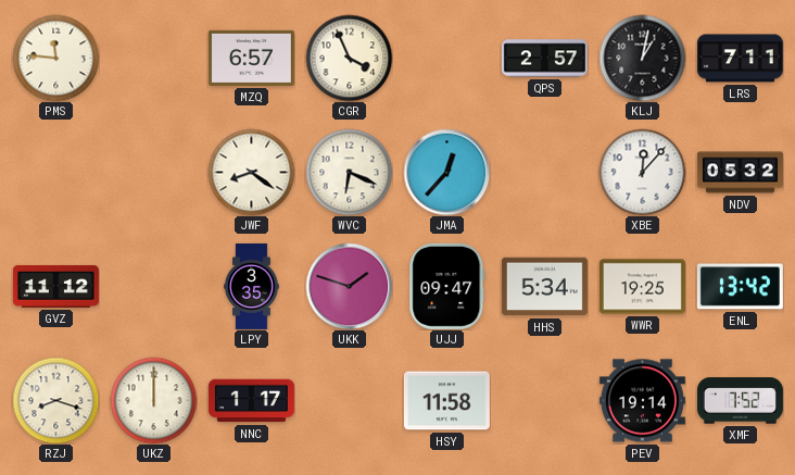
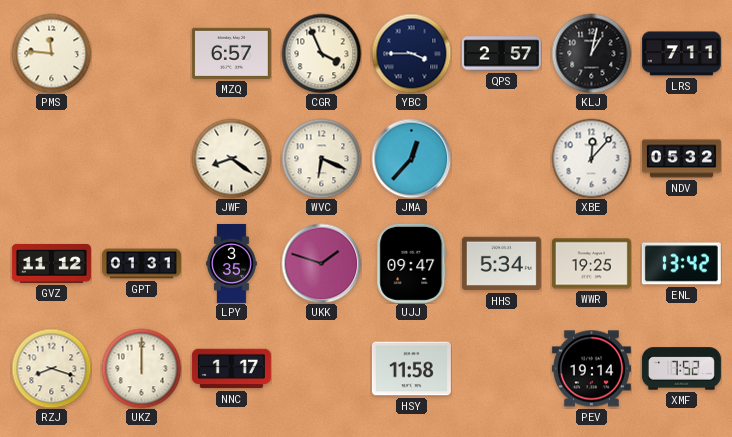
YBC: none -> 3:45 (411, 53)
GPT: none -> 01:31 (141, 264)
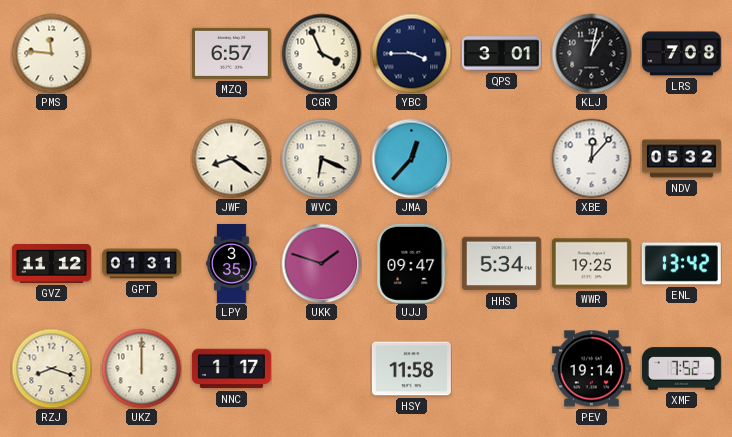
QPS: 2:57 -> 3:01 (501, 54)
LRS: 7:11 -> 7:08 (681, 54)
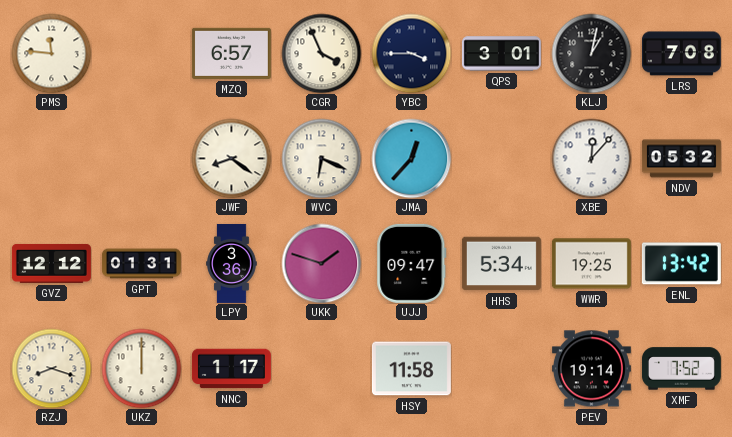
GVZ: 11:12 -> 12:12 (51, 263)
LPY: 3:35 -> 3:36 (232, 263)
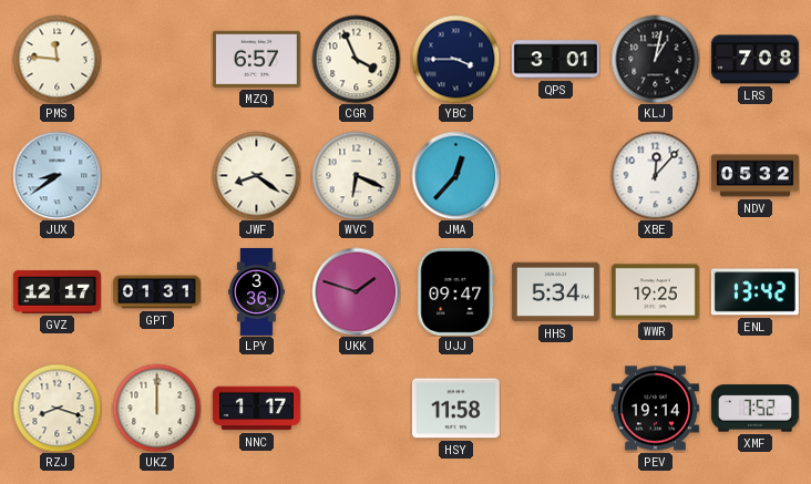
JUX: none -> 8:39 (57, 175)
GVZ: 12:12 -> 12:17 (57, 291)
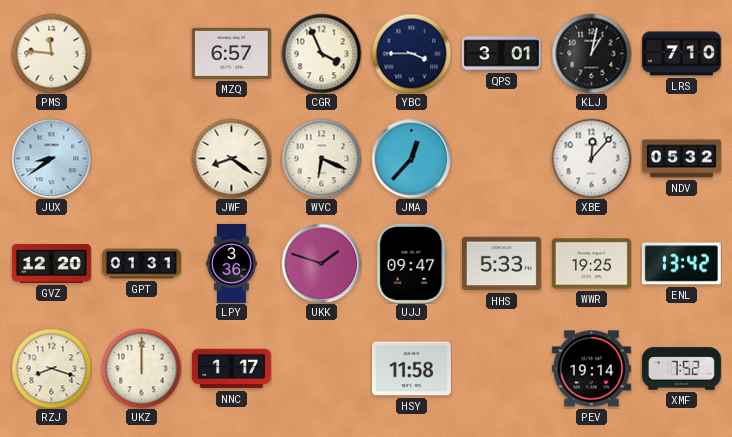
LRS: 7:08 -> 7:10 (681, 54)
GVZ: 12:17 -> 12:20 (51, 263)
HHS: 5:34 -> 5:33 (501, 264)
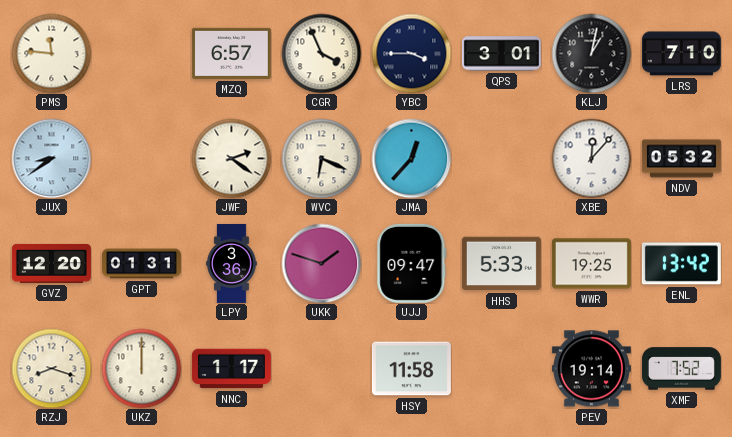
JWF: 8:21 -> 2:21 (231, 158)
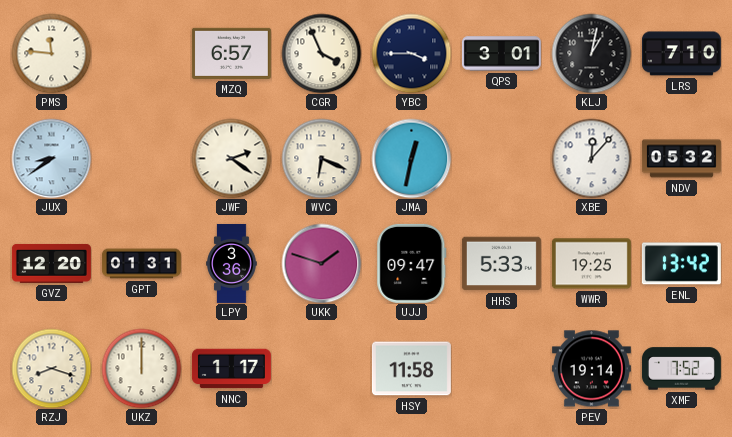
JMA: 12:37 -> 12:32 (411, 158)
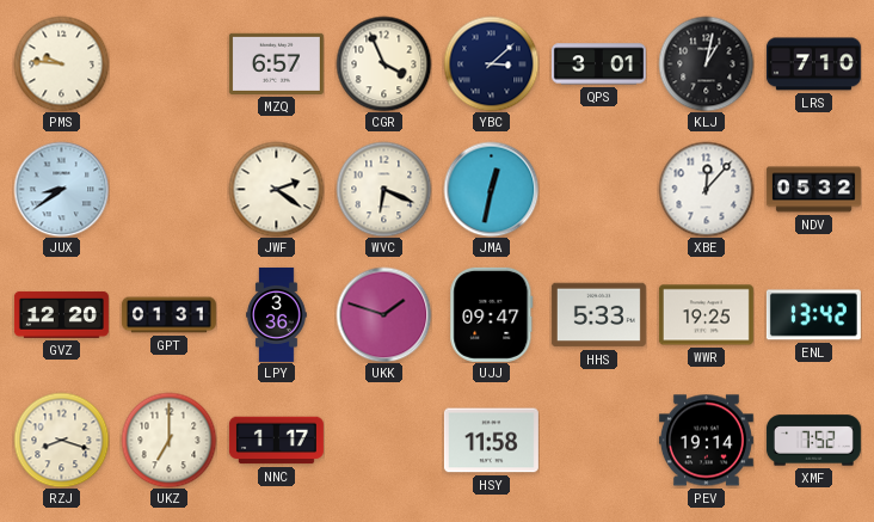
PMS: 11:46 -> 9:46 (61, 63)
YBC: 3:45 -> 3:08 (491, 63)
UKZ: 12:00 -> 7:00 (168, 440)
